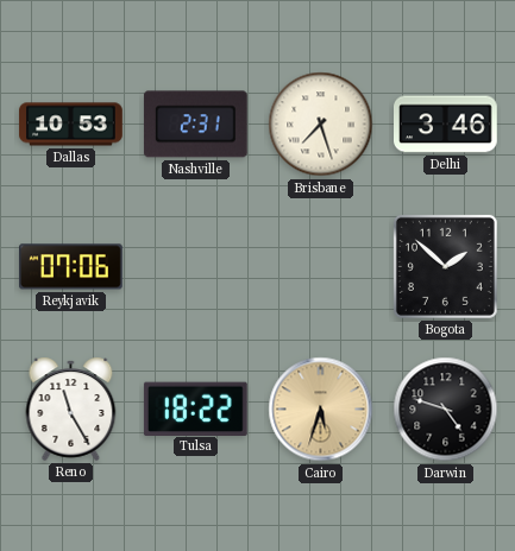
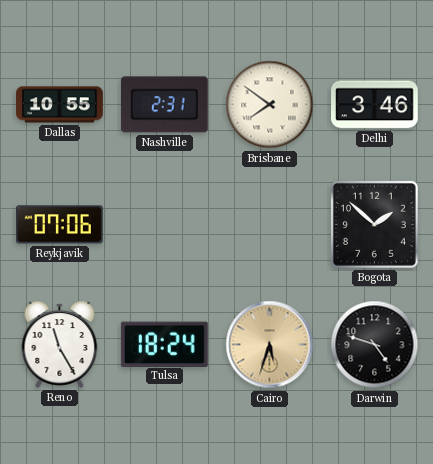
Dallas: 10:53 -> 10:55 (60, 105)
Brisbane: 7:27 -> 7:51 (270, 105)
Tulsa: 18:22 -> 18:24 (164, 344)
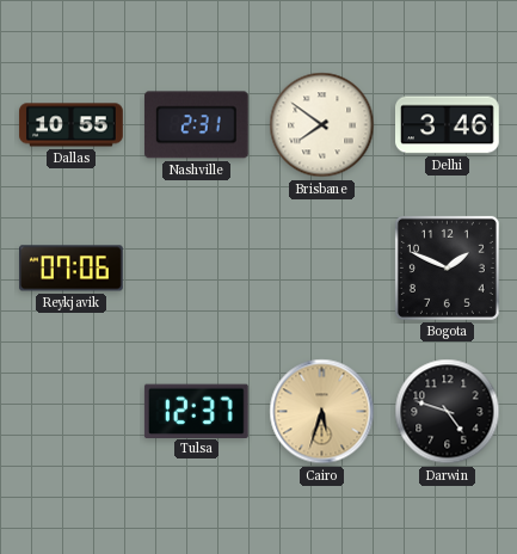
Bogota: 1:52 -> 1:49 (447, 267)
Reno: 11:25 -> none (60, 344)
Tulsa: 18:24 -> 12:37 (196, 411)
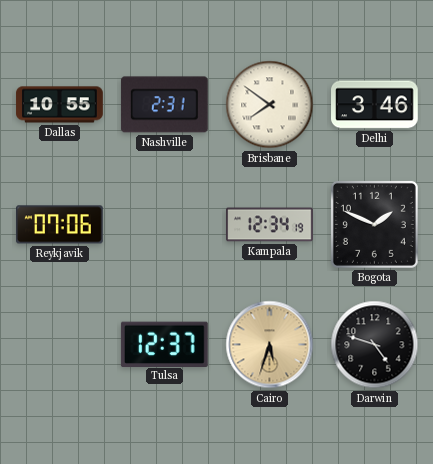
Kampala: none -> 12:34 (270, 225)
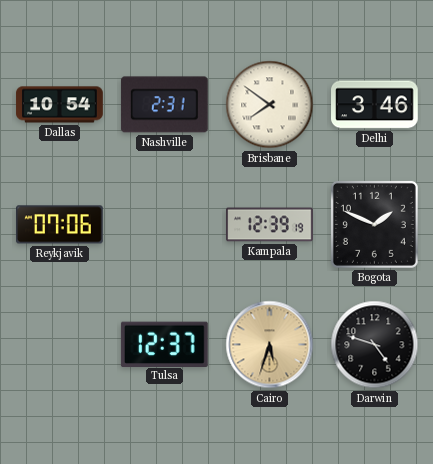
Dallas: 10:55 -> 10:54 (60, 105)
Kampala: 12:34 -> 12:39 (270, 225)
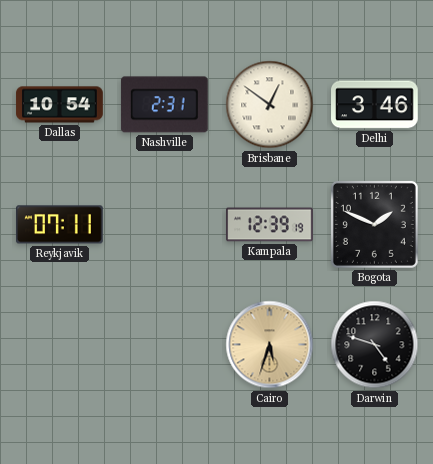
Brisbane: 7:51 -> 12:51 (270, 105)
Reykjavik: 07:06 -> 07:11 (60, 225)
Tulsa: 12:37 -> none (164, 344)
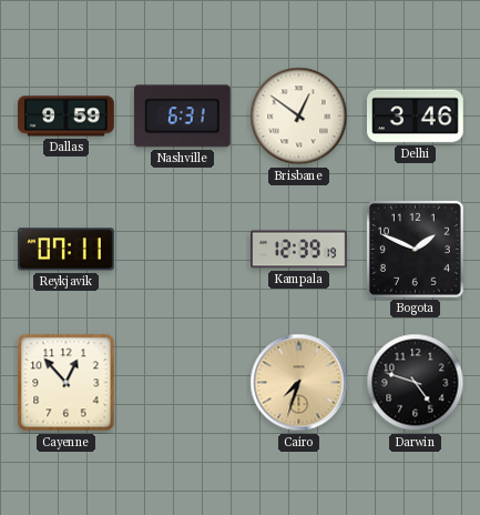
Dallas: 10:54 -> 9:59 (67, 117)
Nashville: 2:31 -> 6:31 (182, 117)
Cayenne: none -> 12:53 (67, 383)
Cairo: 5:33 -> 7:33 (299, 383)
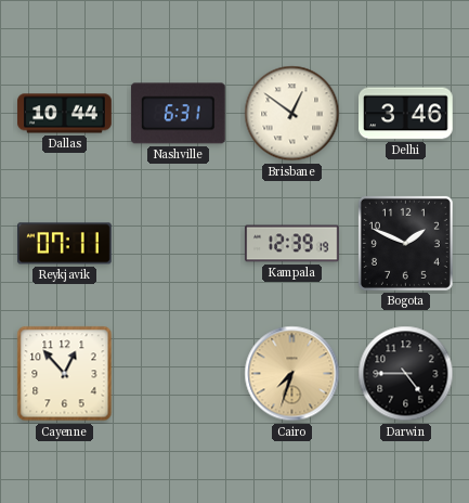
Dallas: 9:59 -> 10:44 (65, 114)
Darwin: 4:48 -> 4:45 (406, 374)
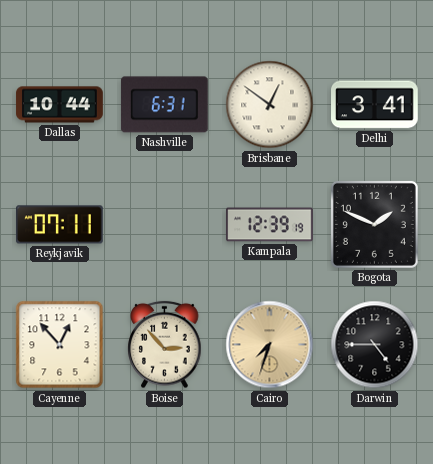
Delhi: 3:46 -> 3:41 (375, 105)
Boise: none -> 2:53 (165, 345)
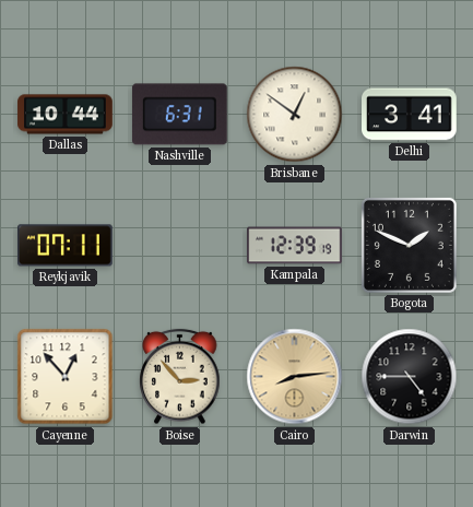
Cairo: 7:33 -> 8:14 (295, 377)
